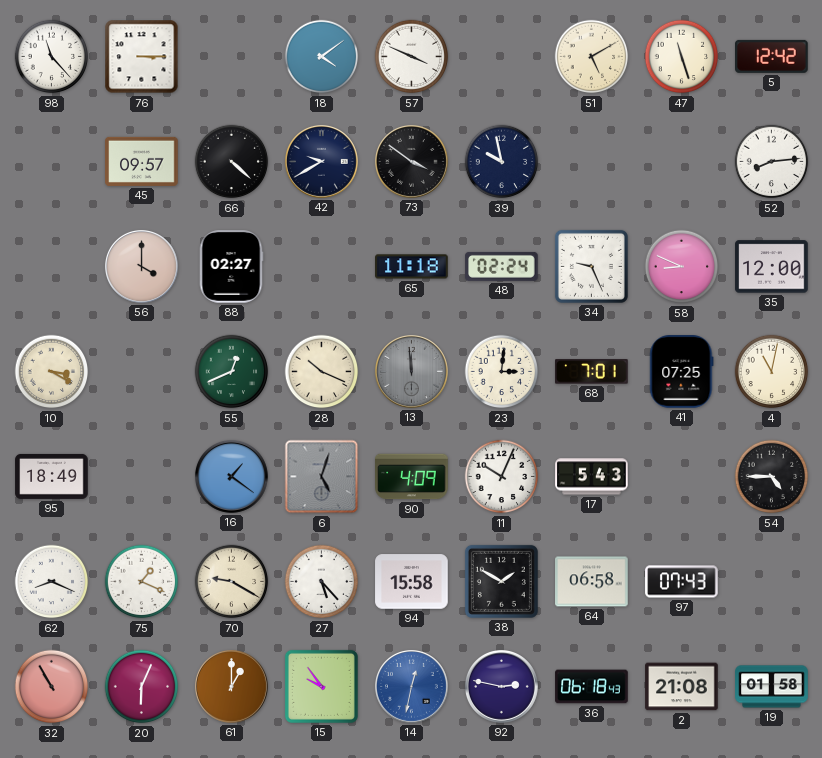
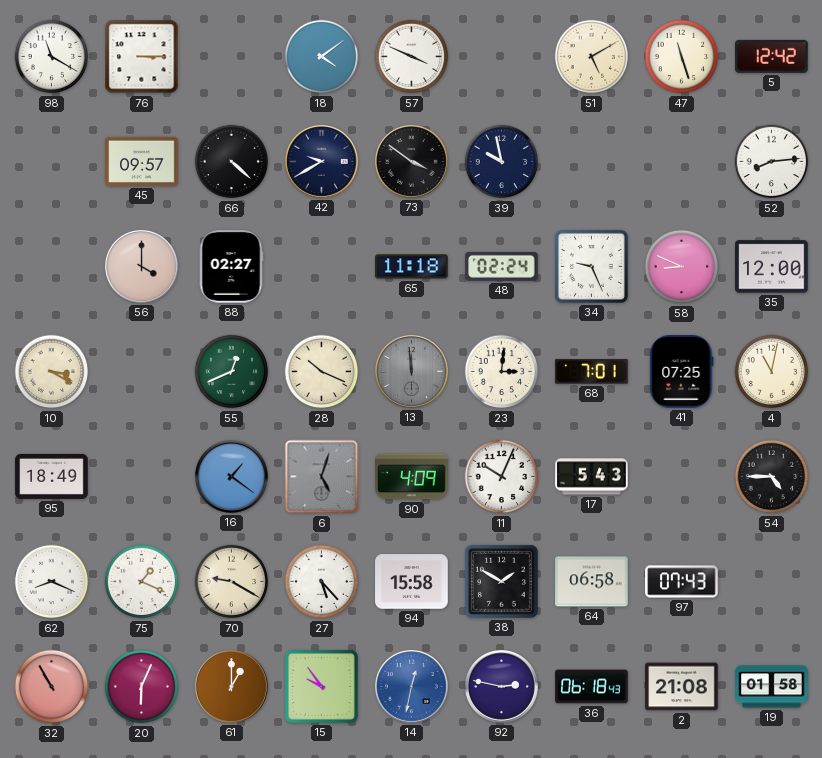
98: 11:23 -> 11:20 (52, 57)
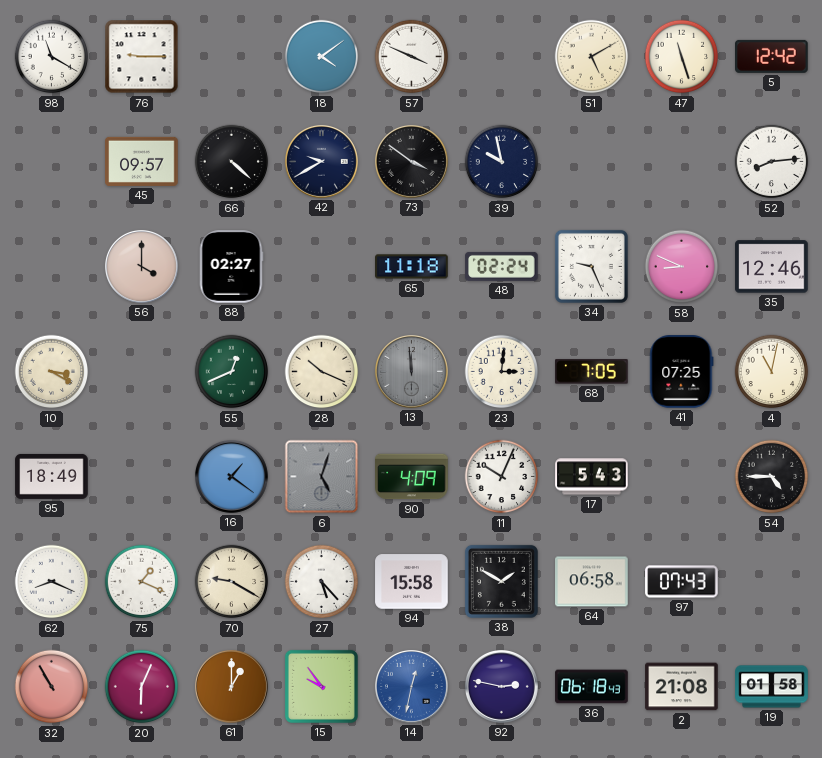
76: 3:15 -> 9:15 (142, 57)
35: 12:00 -> 12:46 (772, 267)
68: 7:01 -> 7:05 (592, 372)
